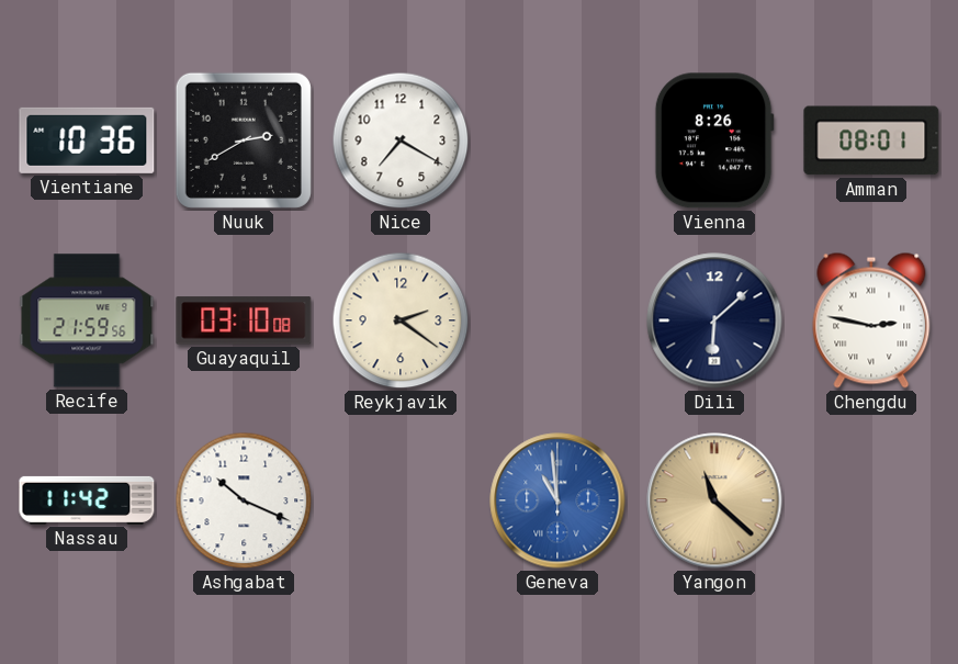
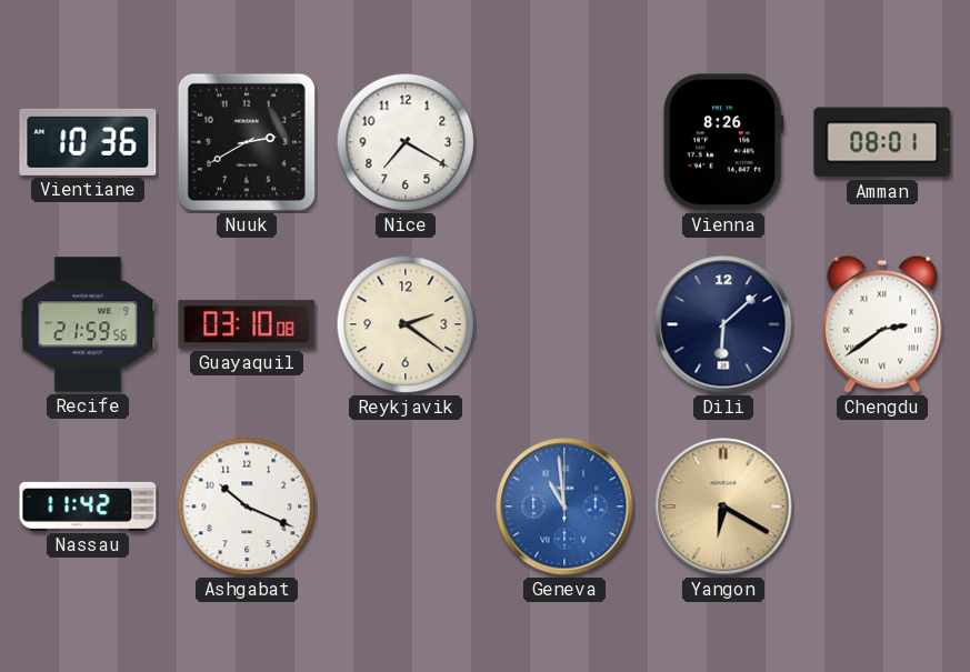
Chengdu: 2:47 -> 2:39 (882, 324)
Yangon: 11:22 -> 6:20 (723, 506)
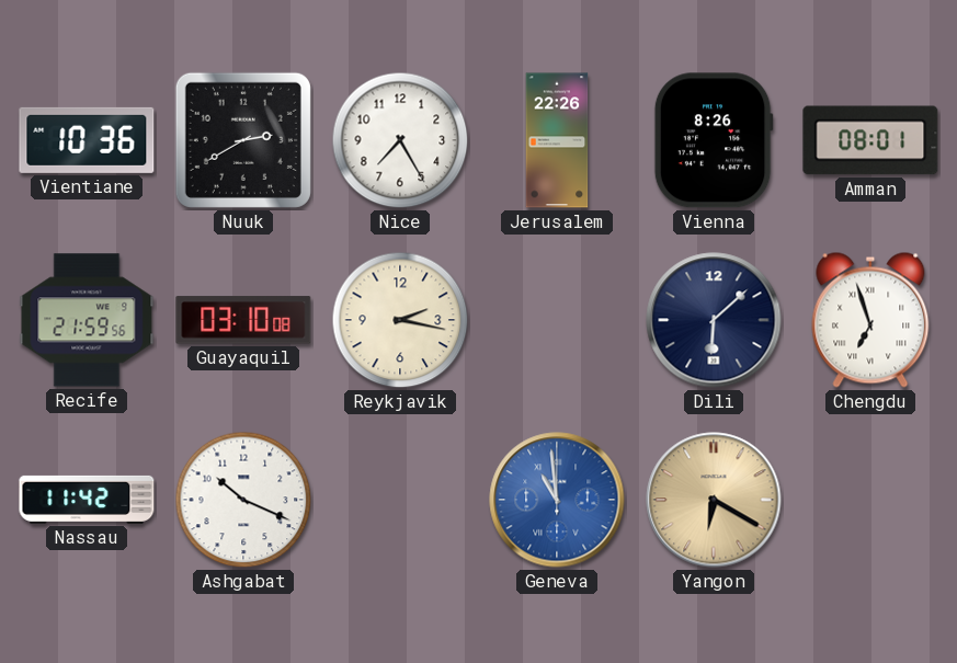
Nice: 7:20 -> 7:25 (400, 140)
Jerusalem: none -> 22:26 (557, 140)
Reykjavik: 2:21 -> 2:17 (400, 320)
Chengdu: 2:39 -> 6:57 (870, 320)
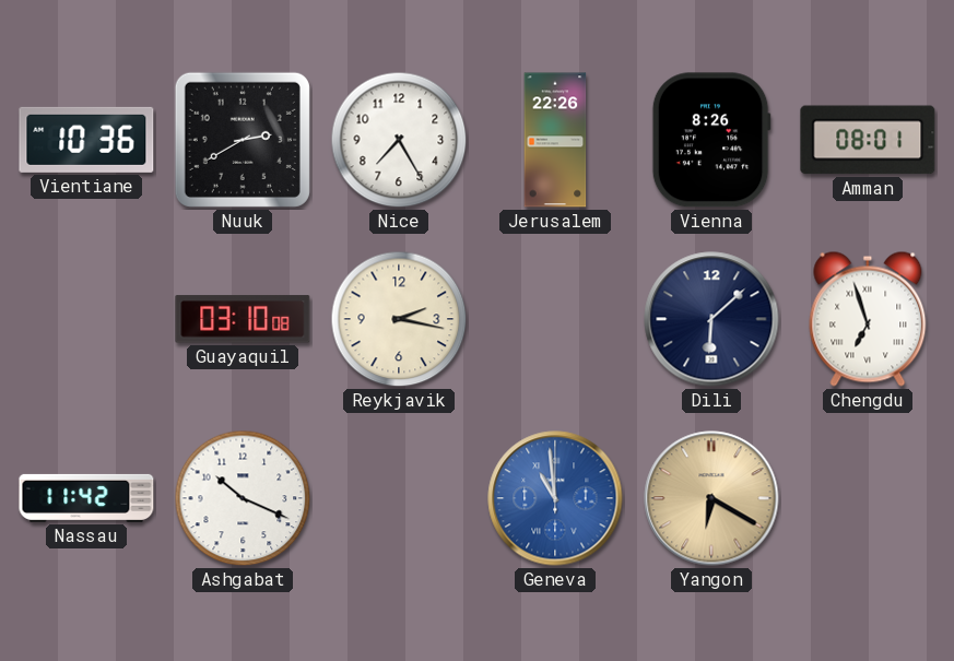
Recife: 21:59 -> none (87, 320)
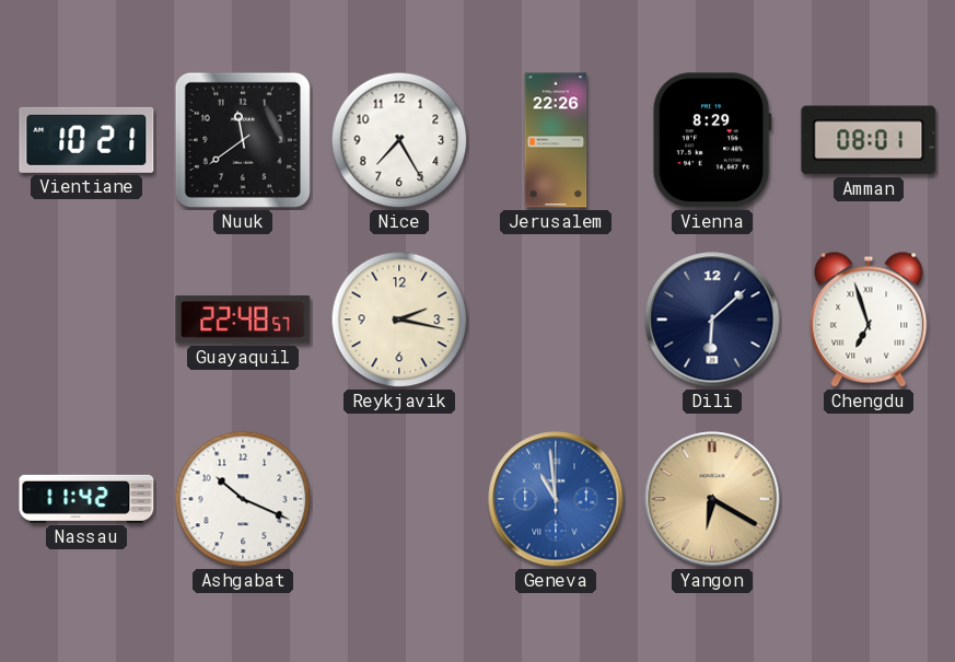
Vientiane: 10:36 -> 10:21 (86, 140)
Nuuk: 2:40 -> 11:39 (243, 140)
Vienna: 8:26 -> 8:29 (712, 140)
Guayaquil: 03:10 -> 22:48 (243, 320)
